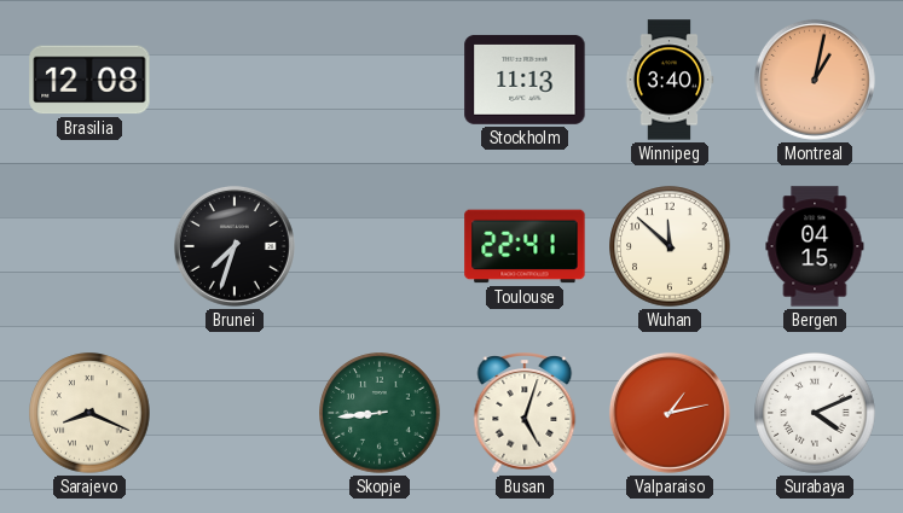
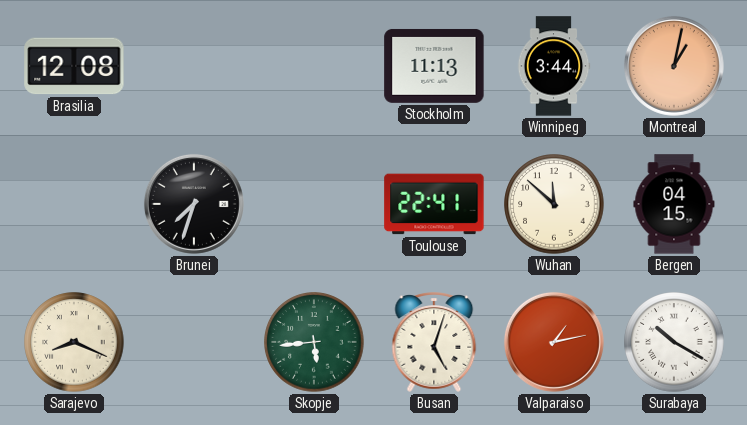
Winnipeg: 3:40 -> 3:44 (554, 66)
Skopje: 8:44 -> 5:44 (314, 342)
Surabaya: 4:11 -> 10:20 (674, 342)
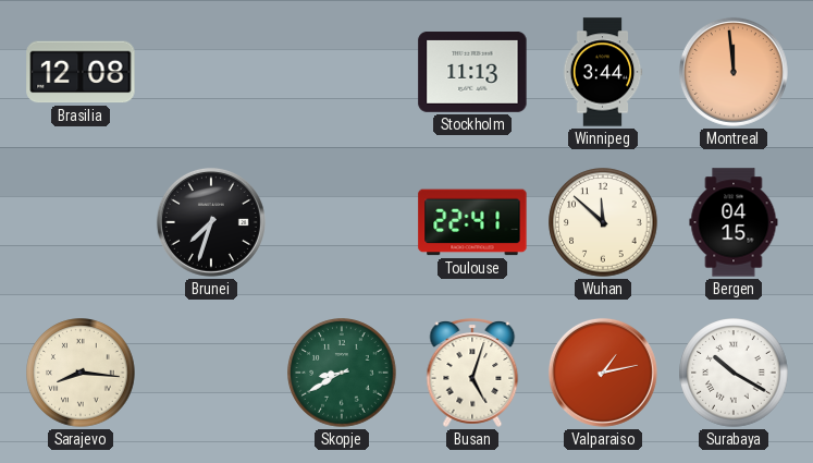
Montreal: 1:02 -> 11:59 (734, 72)
Sarajevo: 8:19 -> 8:16 (81, 373)
Skopje: 5:44 -> 8:40 (342, 373)
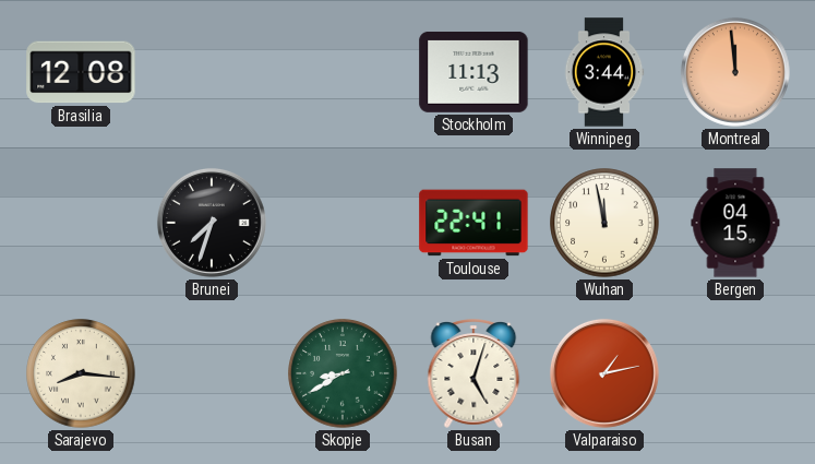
Wuhan: 11:52 -> 11:58 (604, 223)
Surabaya: 10:20 -> none (734, 373)
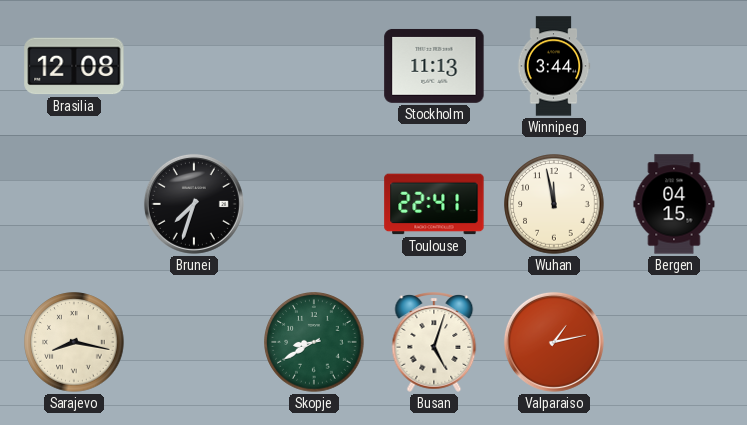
Montreal: 11:59 -> none (735, 72)
Sarajevo: 8:16 -> 8:17 (74, 342)
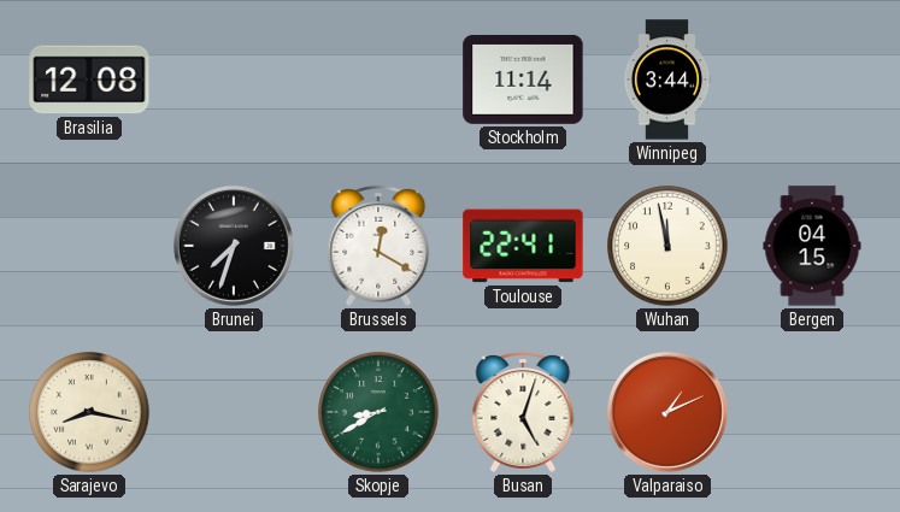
Stockholm: 11:13 -> 11:14 (523, 80)
Brussels: none -> 12:20 (378, 246)
Valparaiso: 1:13 -> 1:11 (667, 412)
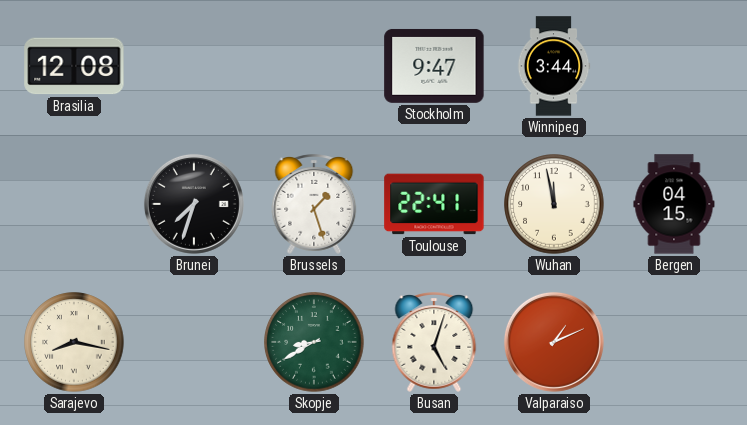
Stockholm: 11:14 -> 9:47 (434, 66)
Brussels: 12:20 -> 1:27 (314, 204)
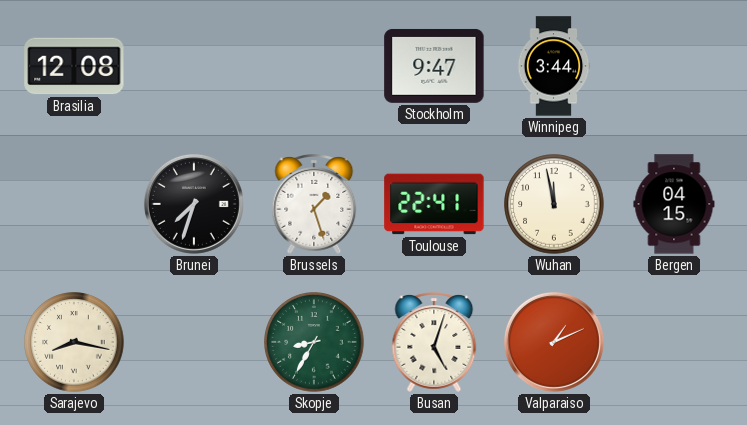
Skopje: 8:40 -> 8:35 (314, 342)
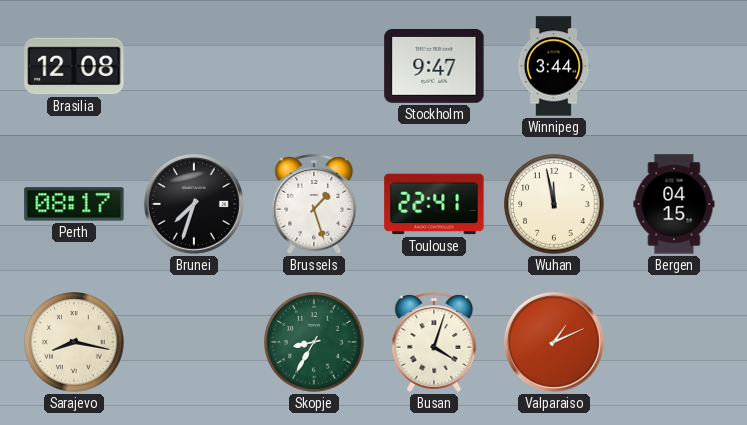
Perth: none -> 08:17 (74, 204)
Busan: 5:03 -> 4:03 (434, 342)
